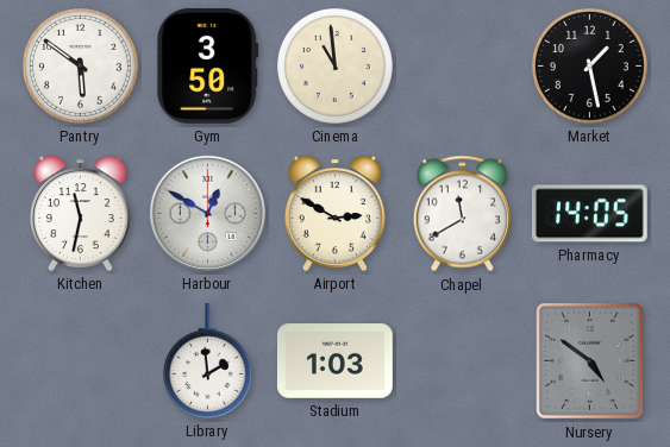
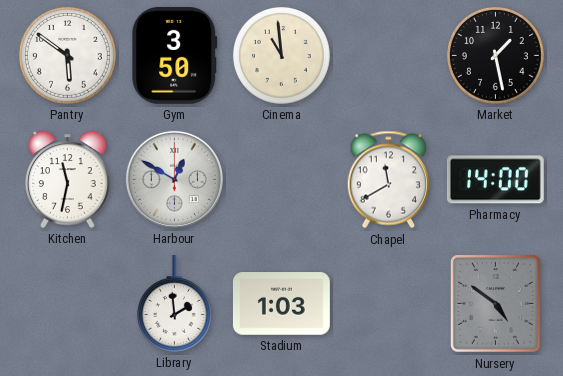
Airport: 2:50 -> none (334, 213)
Pharmacy: 14:05 -> 14:00 (495, 180)
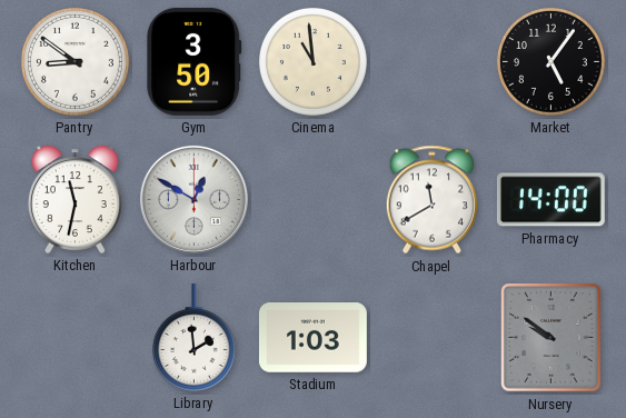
Pantry: 5:51 -> 8:51 (74, 61)
Market: 1:28 -> 5:06 (550, 61)
Nursery: 4:51 -> 9:51 (552, 338)
